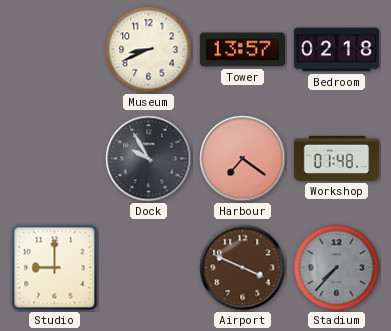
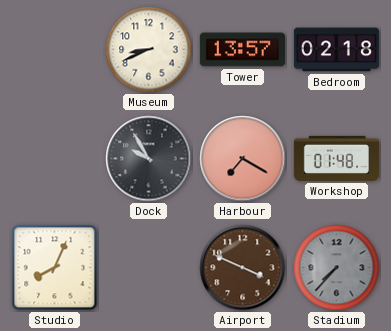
Harbour: 7:21 -> 7:20 (243, 159)
Studio: 9:00 -> 8:04 (55, 268)
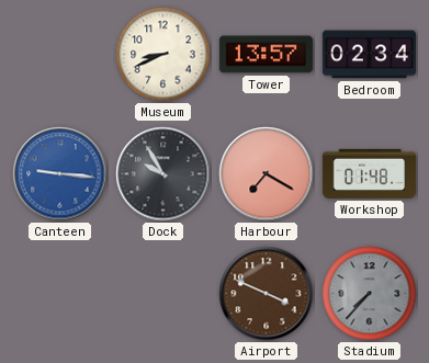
Bedroom: 02:18 -> 02:34 (369, 55)
Canteen: none -> 9:16 (60, 174)
Studio: 8:04 -> none (55, 268)
